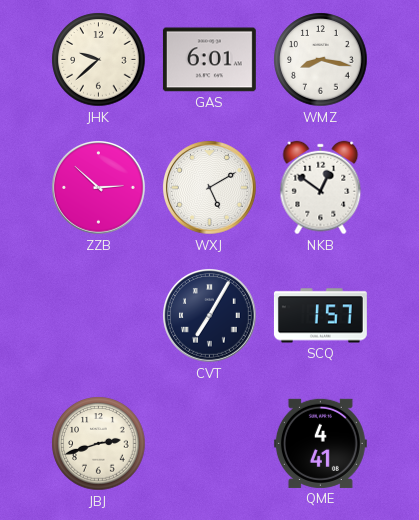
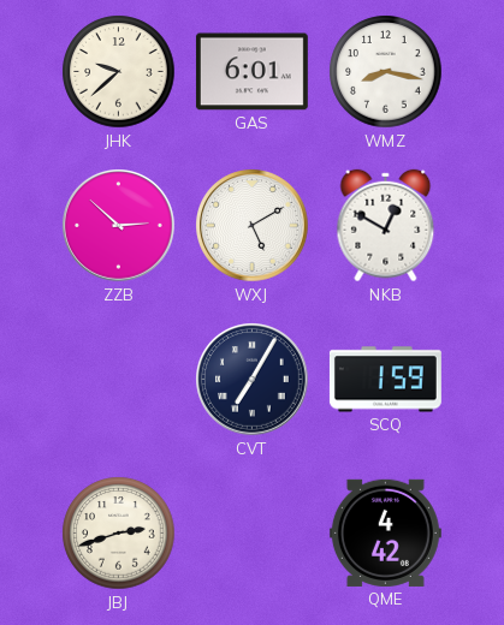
NKB: 12:51 -> 12:50 (386, 226)
SCQ: 1:57 -> 1:59 (385, 380)
QME: 4:41 -> 4:42 (385, 532)
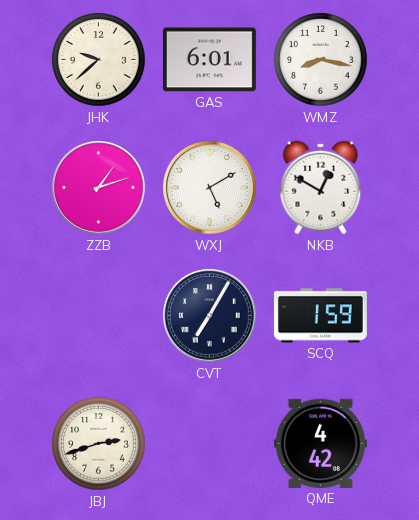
ZZB: 2:52 -> 1:12 (99, 188)
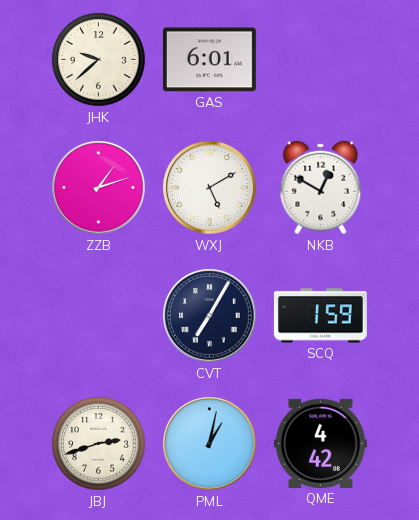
WMZ: 8:17 -> none (321, 60)
PML: none -> 1:02 (210, 444)
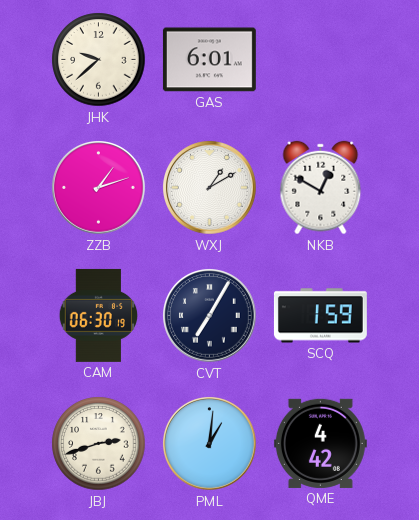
WXJ: 5:10 -> 1:10 (210, 188)
CAM: none -> 06:30 (98, 315)
PML: 1:02 -> 1:01 (210, 444)
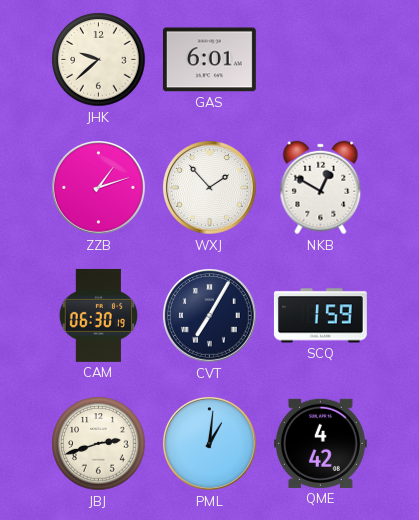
WXJ: 1:10 -> 1:53 (210, 188)
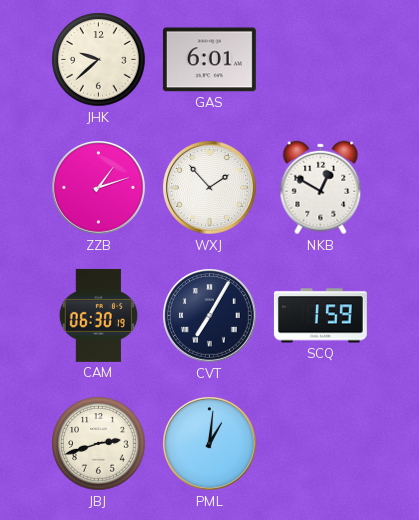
QME: 4:42 -> none (320, 443)
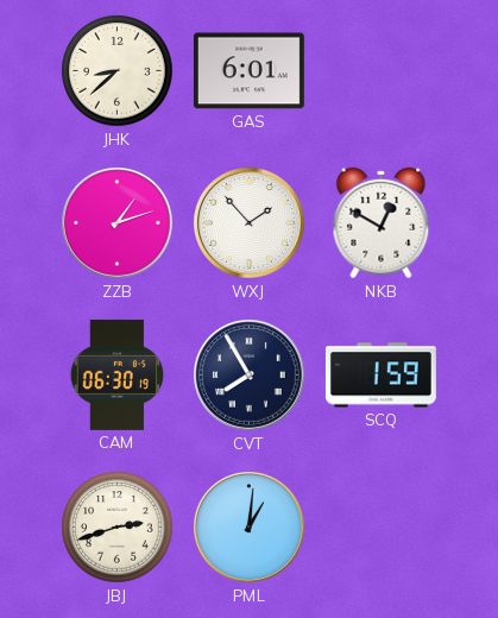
JHK: 9:38 -> 8:38 (118, 71)
CVT: 7:05 -> 7:55 (250, 376)
